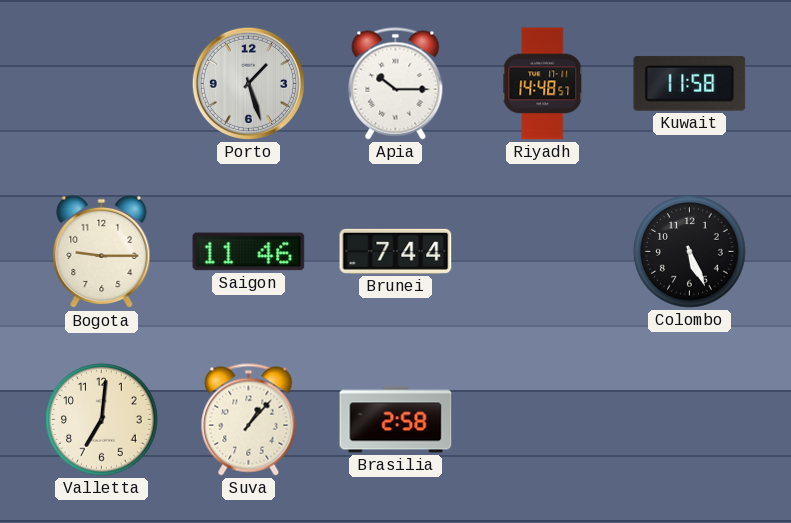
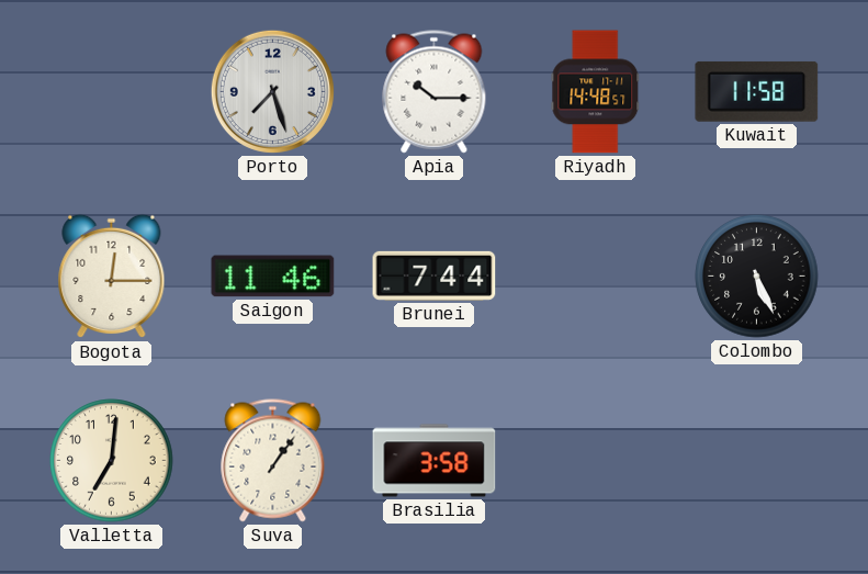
Porto: 1:27 -> 7:27 (272, 91)
Bogota: 9:15 -> 12:15 (112, 277)
Suva: 1:07 -> 1:06 (273, 461)
Brasilia: 2:58 -> 3:58 (435, 461)
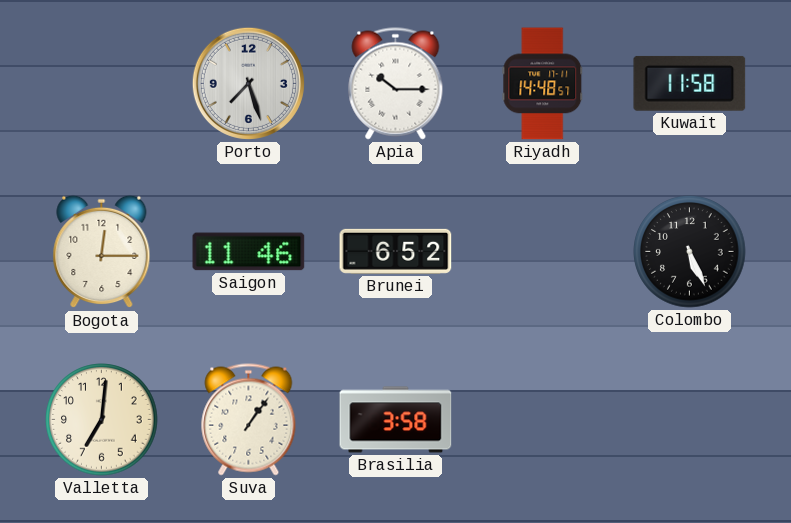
Brunei: 7:44 -> 6:52 (396, 251)
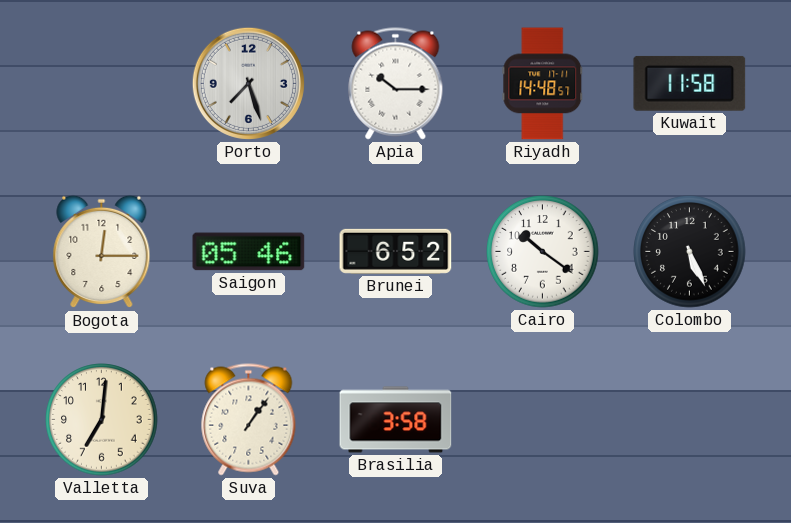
Saigon: 11:46 -> 05:46 (249, 252)
Cairo: none -> 10:21 (543, 252)
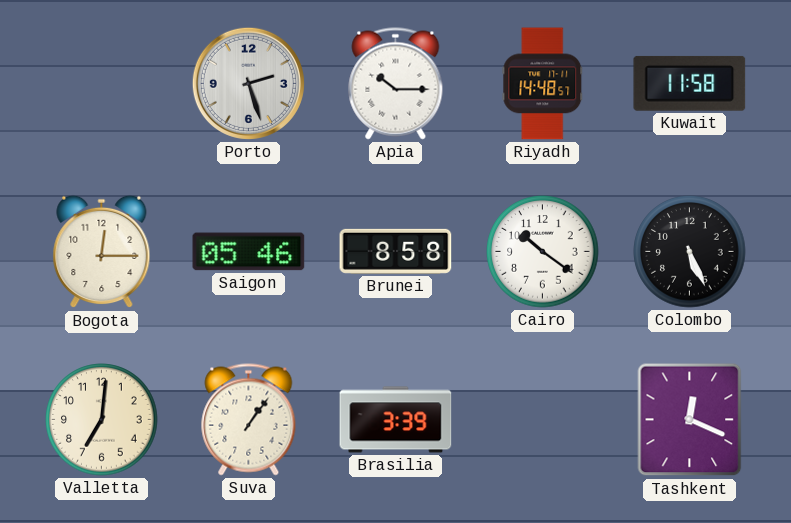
Porto: 7:27 -> 2:27 (248, 83)
Brunei: 6:52 -> 8:58 (396, 251)
Brasilia: 3:58 -> 3:39 (396, 420)
Tashkent: none -> 12:19 (690, 420)
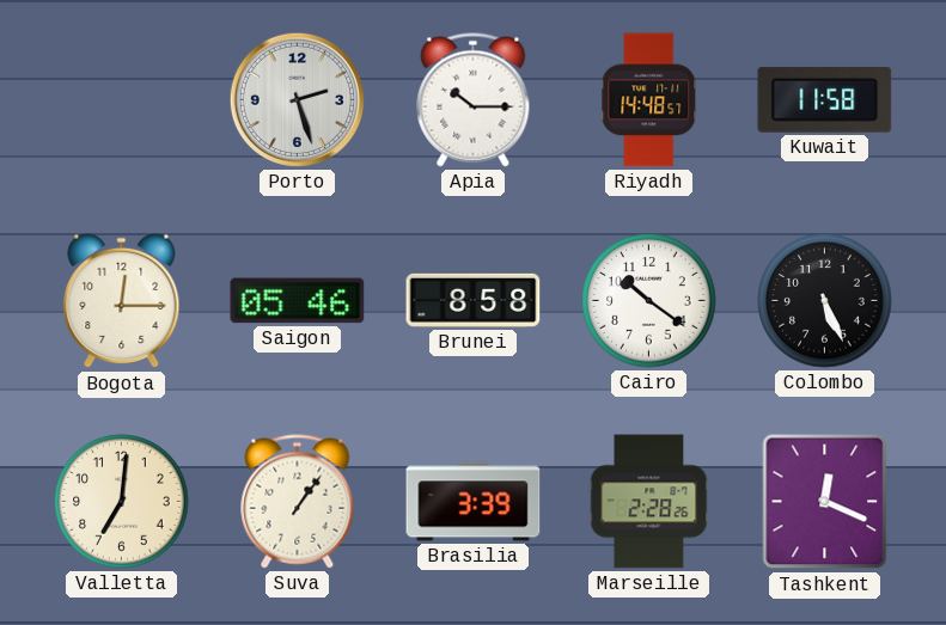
Marseille: none -> 2:28 (649, 502)
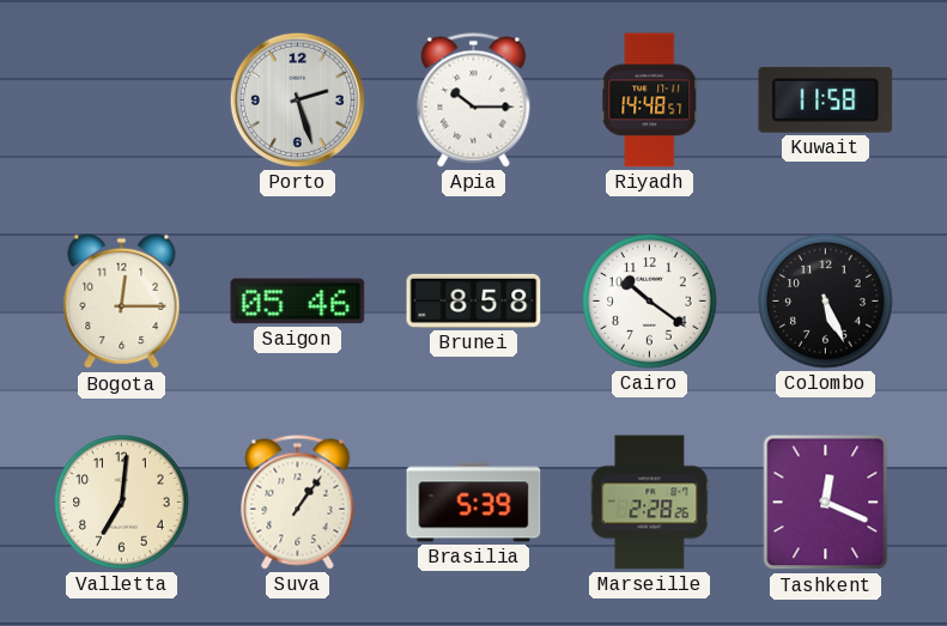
Brasilia: 3:39 -> 5:39 (474, 503)
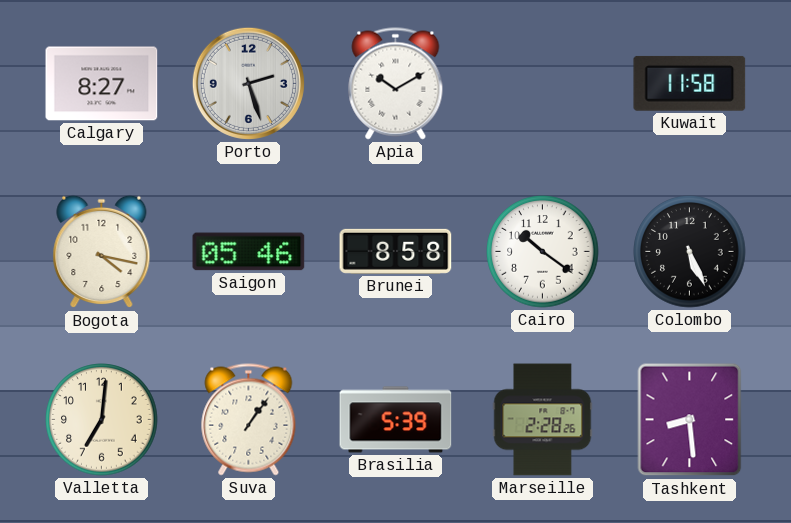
Calgary: none -> 8:27 (102, 84)
Apia: 10:15 -> 10:10 (396, 84)
Riyadh: 14:48 -> none (650, 101)
Bogota: 12:15 -> 4:17 (102, 252)
Tashkent: 12:19 -> 8:29 (690, 420)
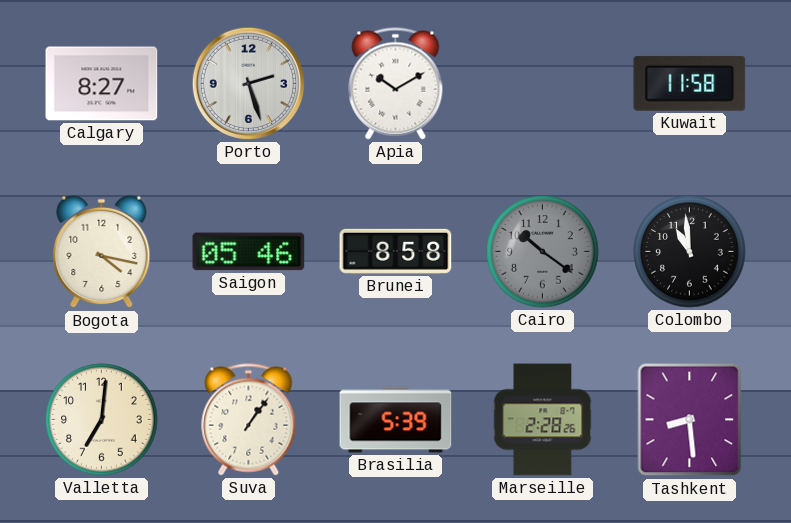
Cairo dial: white -> grey (543, 252)
Colombo: 5:26 -> 10:59 (690, 252)
